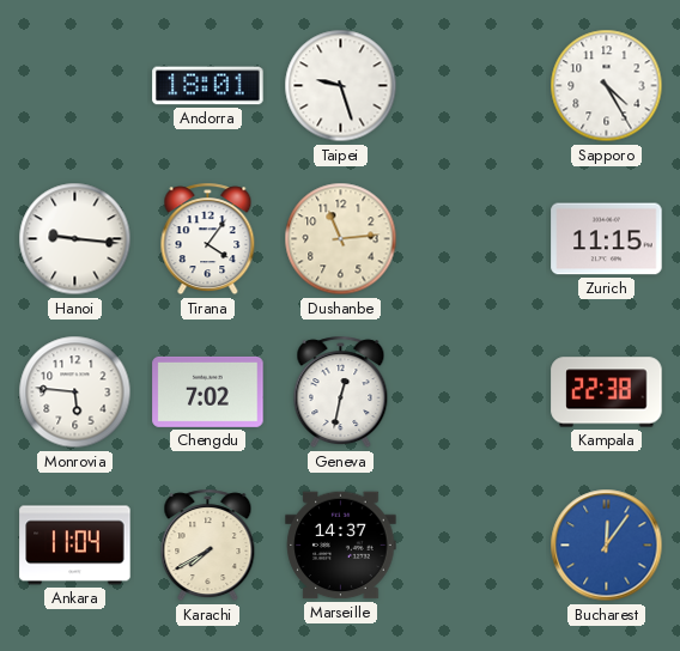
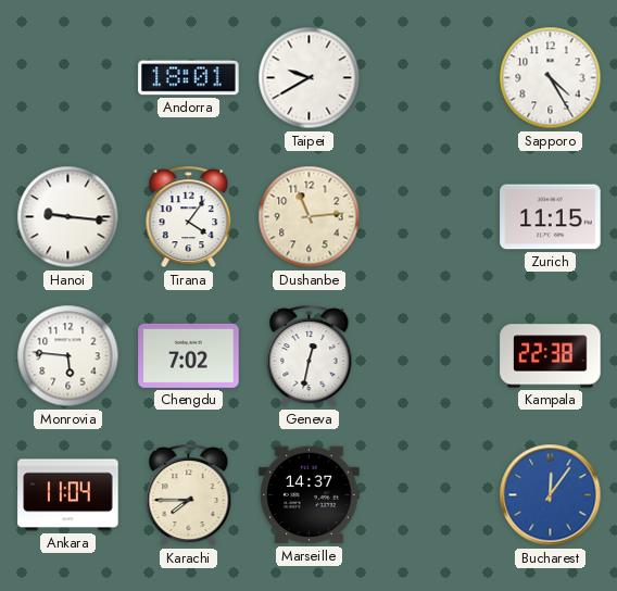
Taipei: 9:27 -> 9:40 (310, 78)
Karachi: 7:40 -> 7:45 (189, 495)
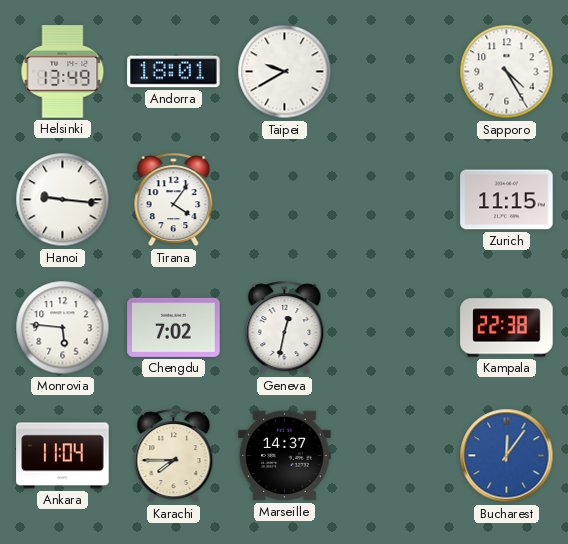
Helsinki: none -> 13:49 (63, 72)
Dushanbe: 11:14 -> none (310, 217)
